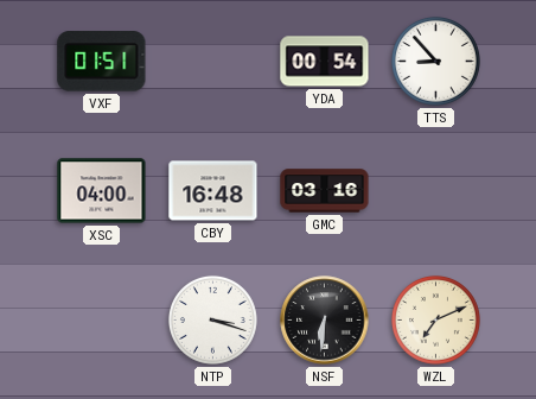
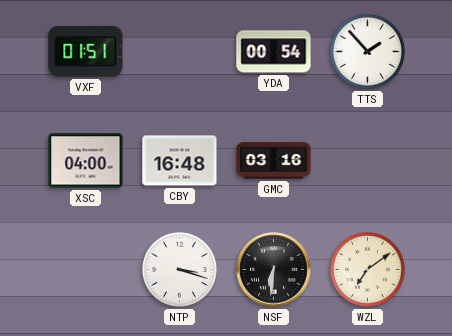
TTS: 8:53 -> 1:53 (367, 51)
WZL: 7:11 -> 7:09 (367, 269)
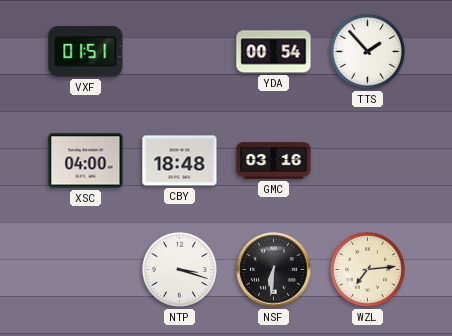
CBY: 16:48 -> 18:48 (180, 161)
WZL: 7:09 -> 7:14 (367, 269)
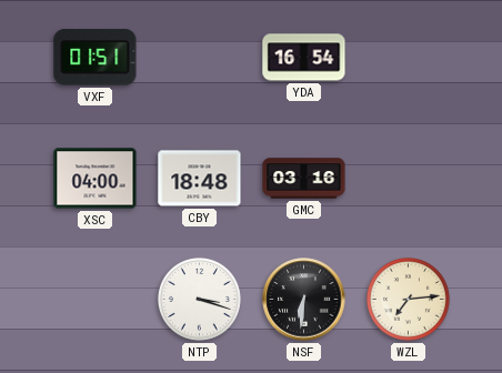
YDA: 00:54 -> 16:54 (304, 58)
TTS: 1:53 -> none (367, 51)
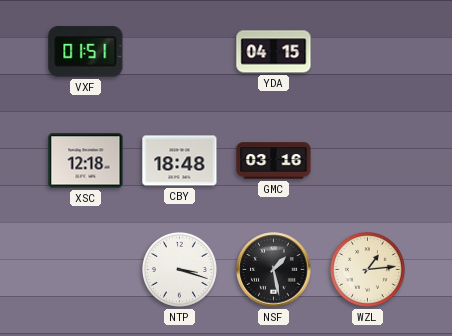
YDA: 16:54 -> 04:15 (274, 52)
XSC: 04:00 -> 12:18 (86, 161)
NSF: 6:31 -> 1:28 (274, 270)
WZL: 7:14 -> 1:14 (367, 269)
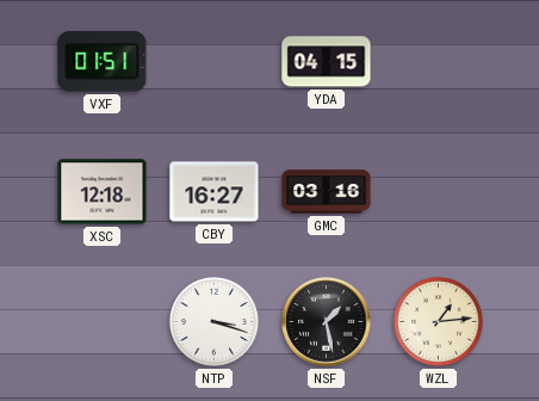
CBY: 18:48 -> 16:27 (215, 192)
